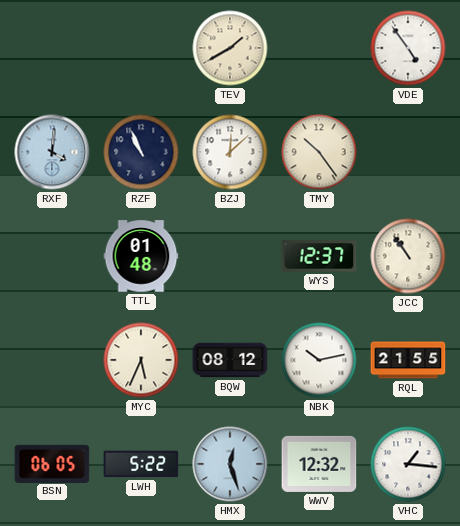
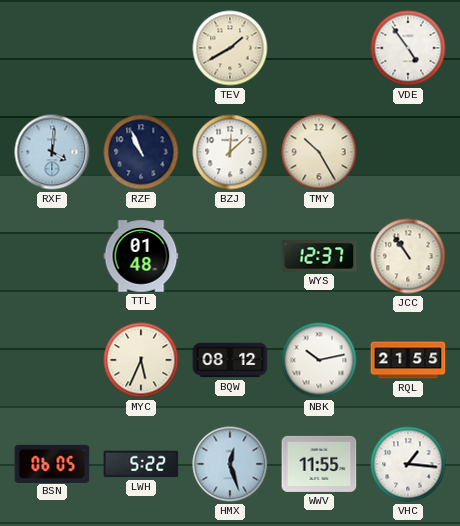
TMY: 10:24 -> 10:25 (319, 152)
WWV: 12:32 -> 11:55 (319, 464)
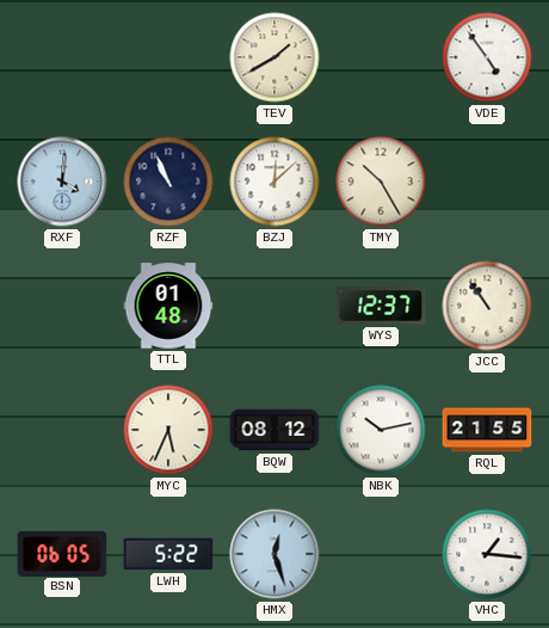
WWV: 11:55 -> none (319, 464)
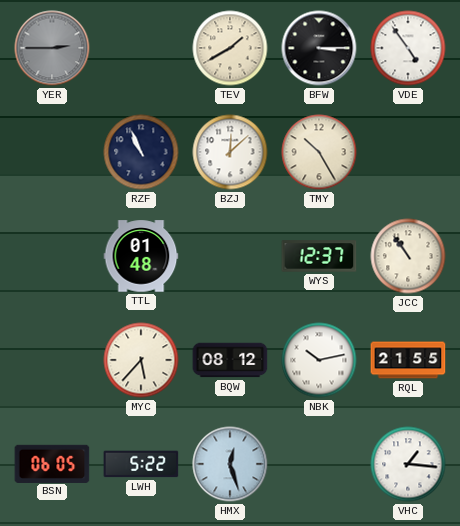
YER: none -> 2:45 (52, 48)
BFW: none -> 3:15 (319, 48)
RXF: 4:01 -> none (62, 181)
MYC: 5:34 -> 5:37 (141, 360)
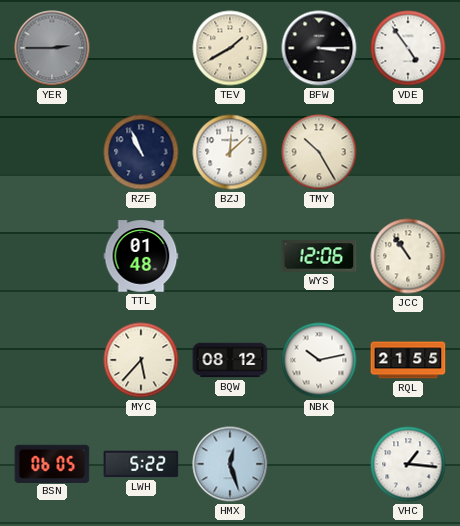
WYS: 12:37 -> 12:06 (319, 256)
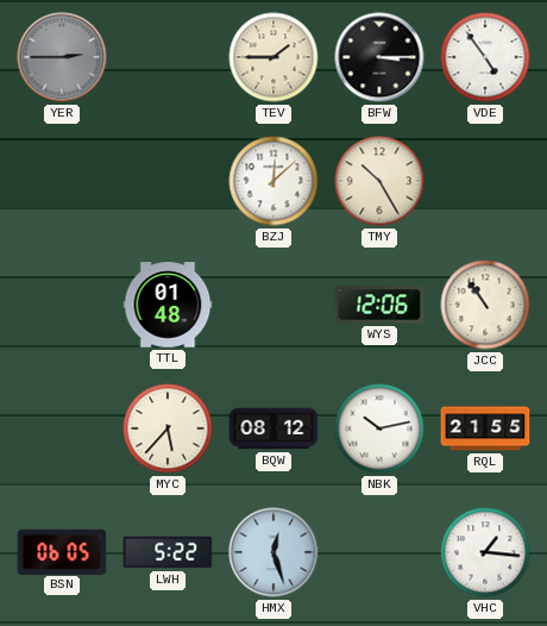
TEV: 1:40 -> 1:45 (273, 57)
RZF: 10:56 -> none (141, 152)
